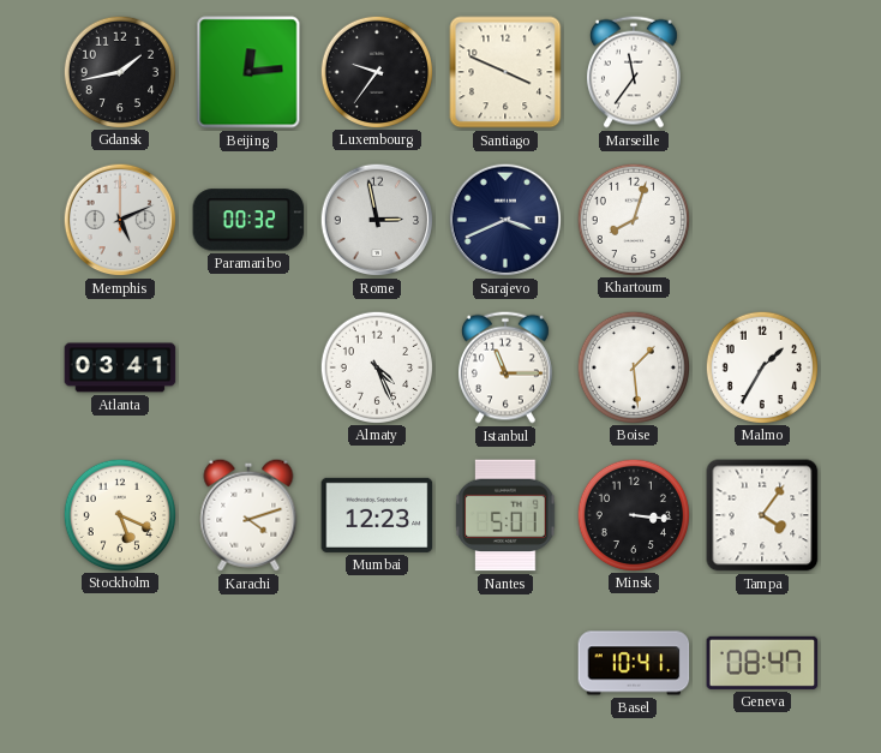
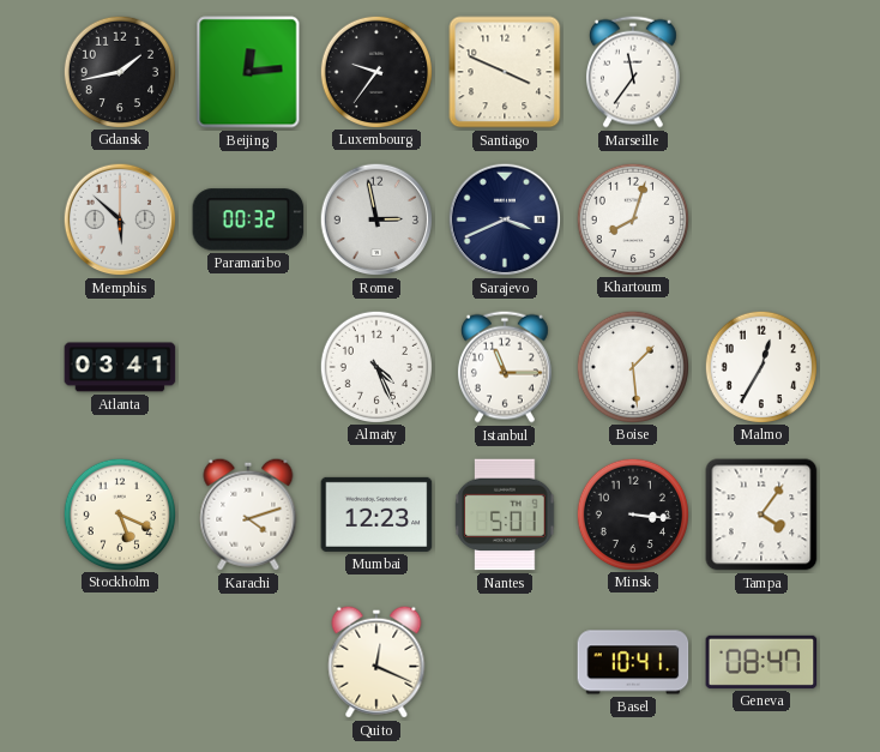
Memphis: 5:11 -> 5:52 (120, 219)
Malmo: 1:35 -> 12:35 (760, 366)
Quito: none -> 12:19 (376, 662)
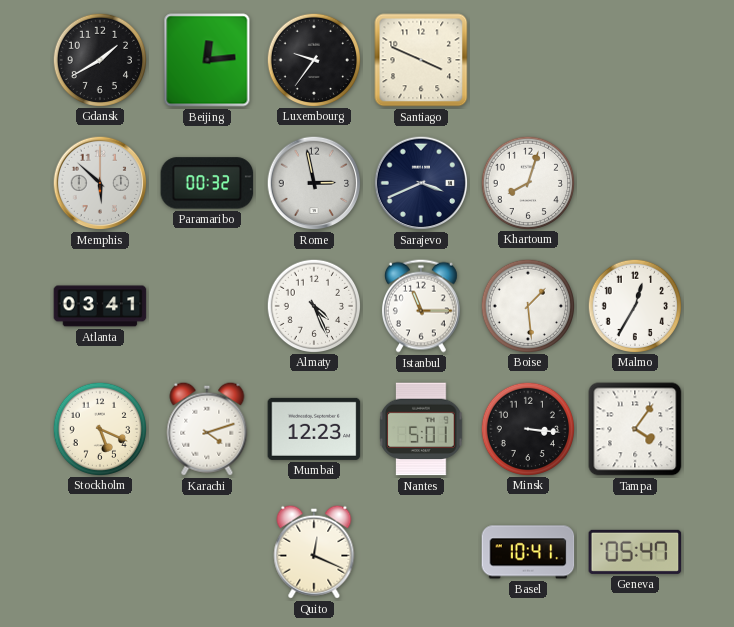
Gdansk: 1:43 -> 1:40 (99, 59)
Marseille: 11:36 -> none (633, 72)
Geneva: 08:47 -> 05:47 (635, 552)
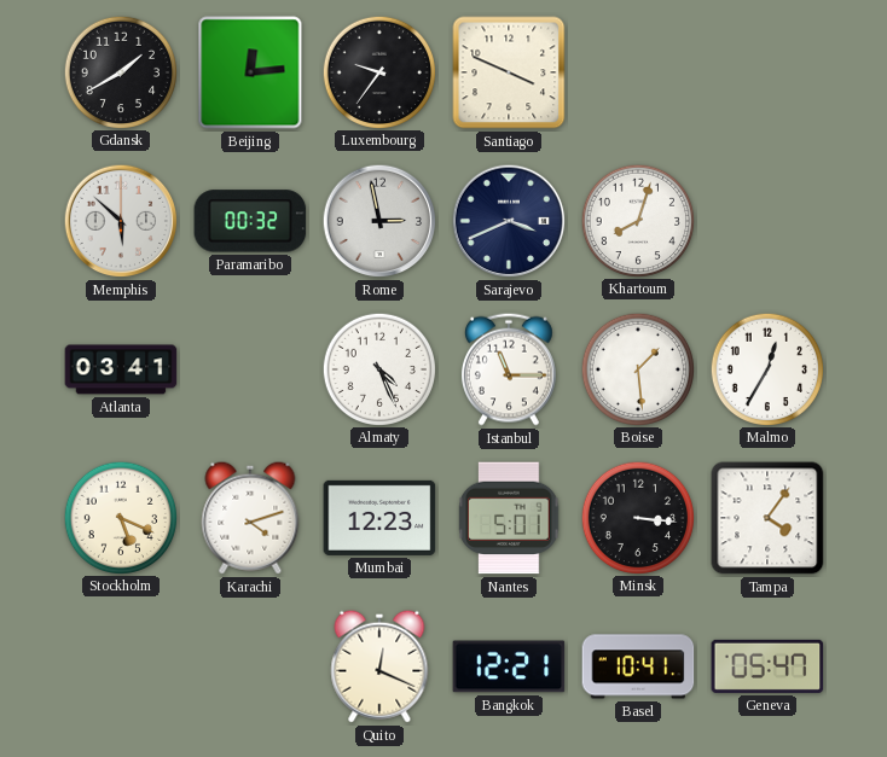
Bangkok: none -> 12:21 (509, 666)
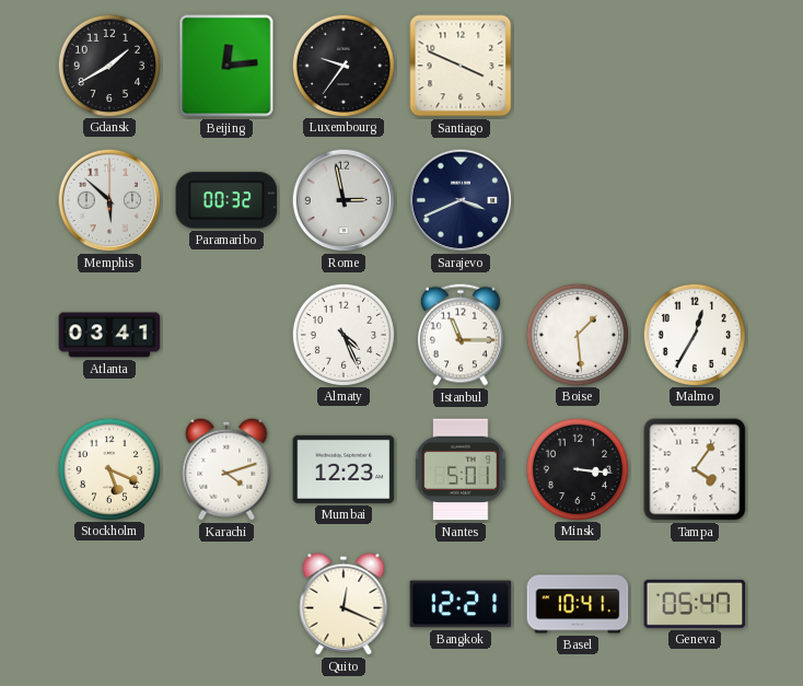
Khartoum: 8:03 -> none (637, 220)
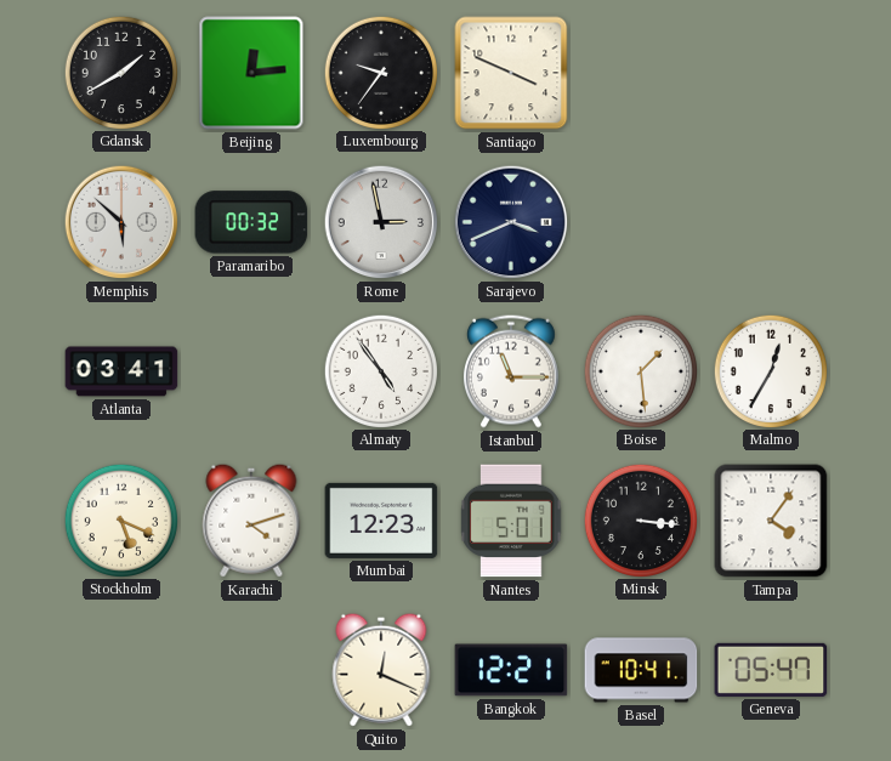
Almaty: 4:26 -> 4:54 (380, 370)
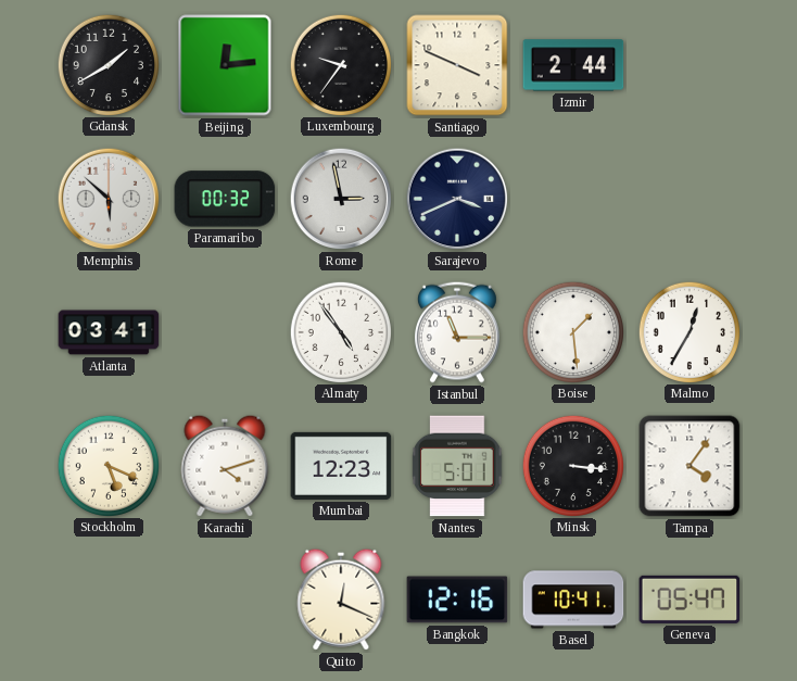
Izmir: none -> 2:44 (573, 65)
Bangkok: 12:21 -> 12:16 (457, 600)
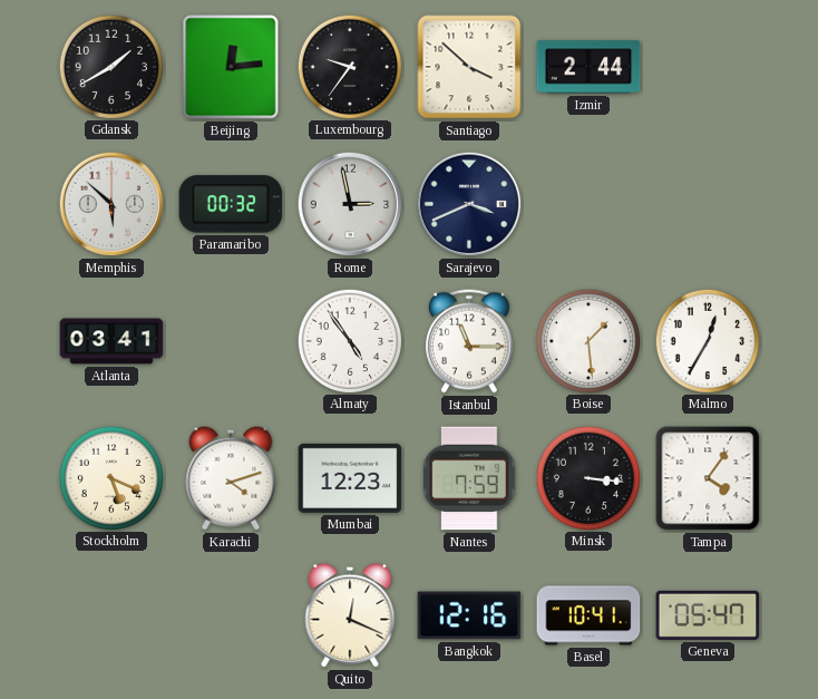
Santiago: 3:49 -> 3:52 (469, 67)
Nantes: 5:01 -> 7:59 (469, 478)
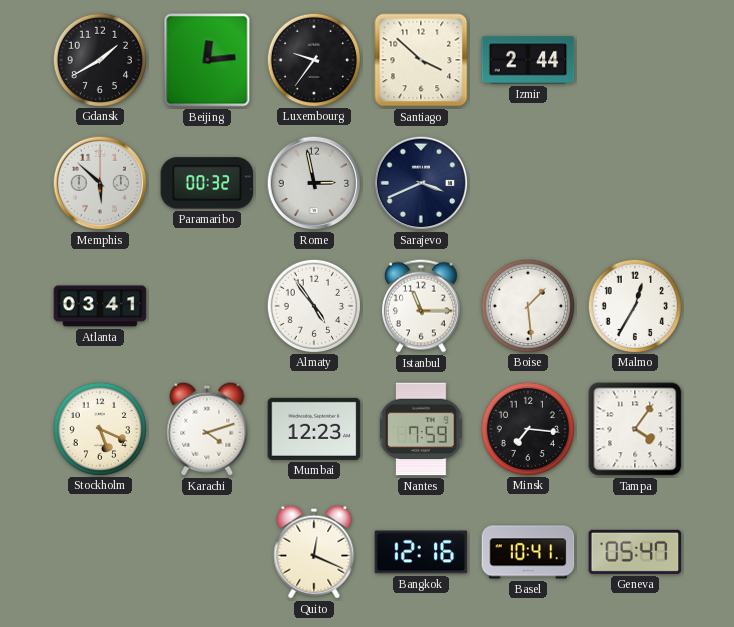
Minsk: 3:16 -> 7:16 (527, 428)
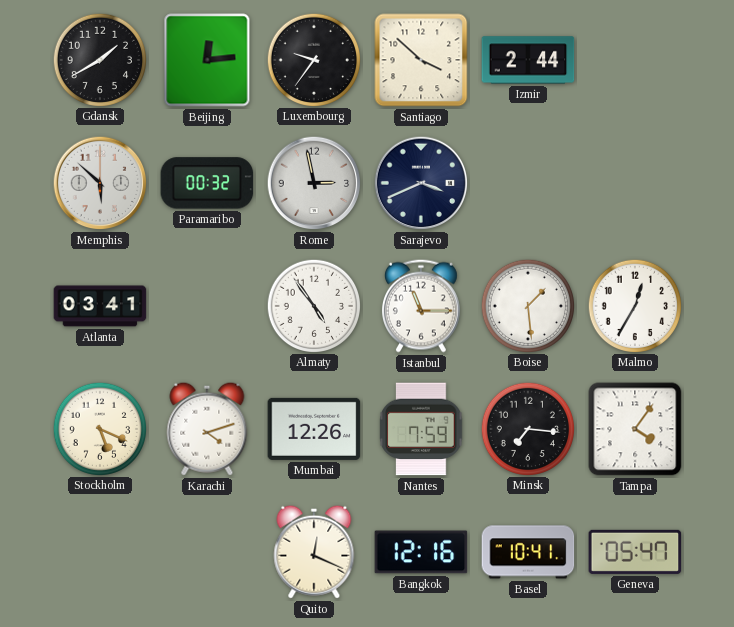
Mumbai: 12:23 -> 12:26 (314, 429)
